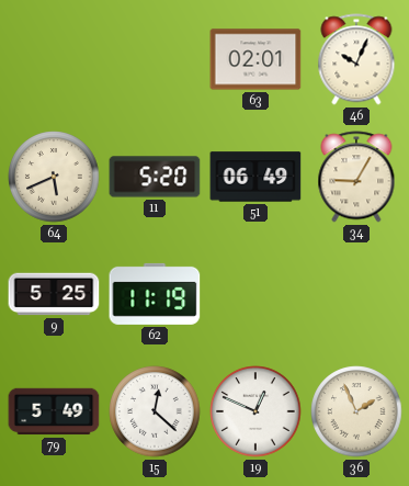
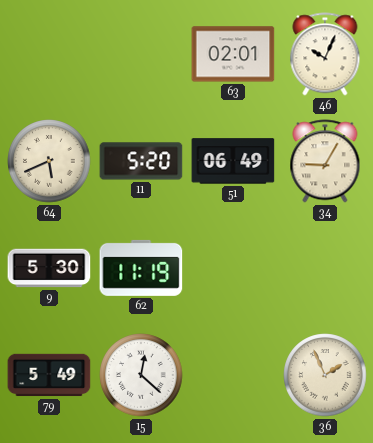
9: 5:25 -> 5:30 (49, 268)
19: 12:49 -> none (255, 411)
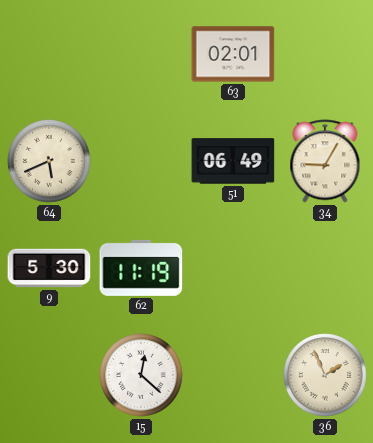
46: 10:04 -> none (325, 54)
11: 5:20 -> none (141, 161)
79: 5:49 -> none (49, 375)
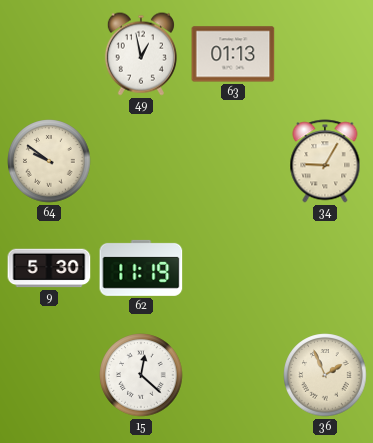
49: none -> 12:58 (141, 54)
63: 02:01 -> 01:13 (233, 54)
64: 5:41 -> 9:51 (49, 161)
51: 06:49 -> none (233, 161)
